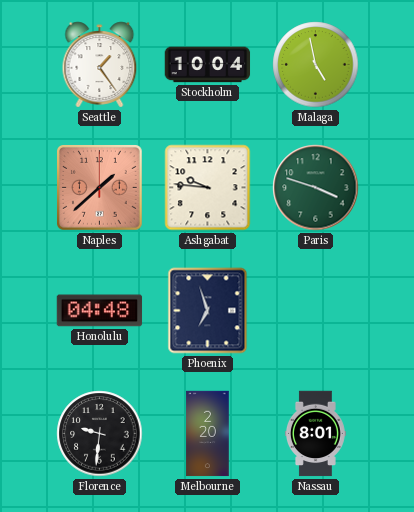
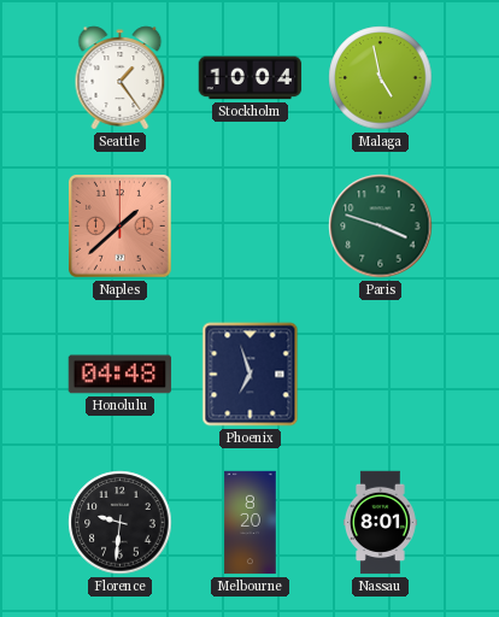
Ashgabat: 9:46 -> none (208, 188)
Melbourne: 2:20 -> 8:20 (251, 523)
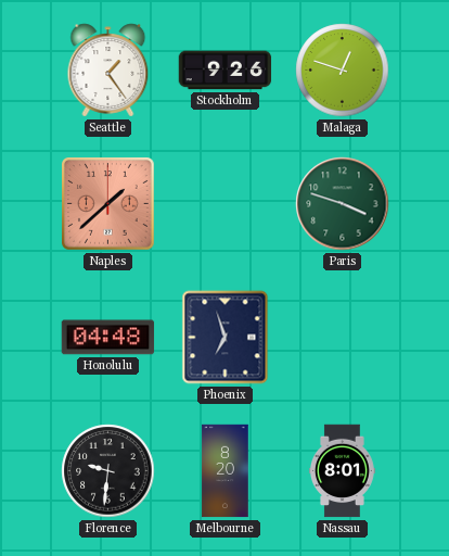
Stockholm: 10:04 -> 9:26 (226, 71)
Malaga: 4:58 -> 12:48 (343, 71)
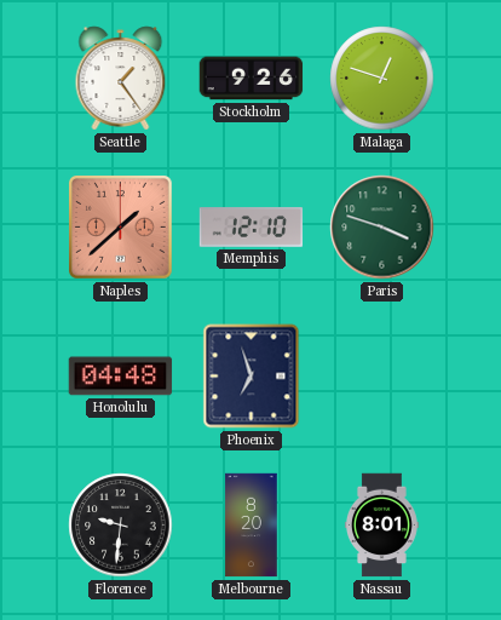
Memphis: none -> 12:10 (252, 228)
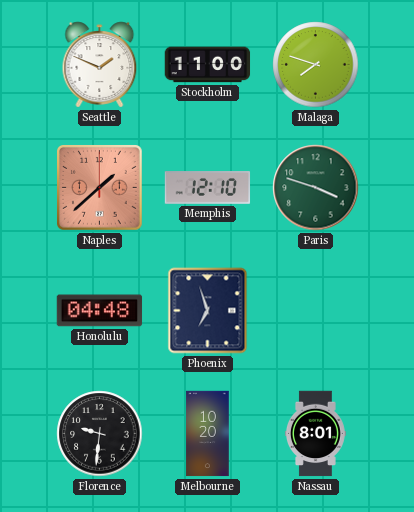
Seattle: 1:24 -> 1:49 (100, 65)
Stockholm: 9:26 -> 11:00 (208, 65)
Malaga: 12:48 -> 7:48 (316, 65)
Melbourne: 8:20 -> 10:20 (208, 434)
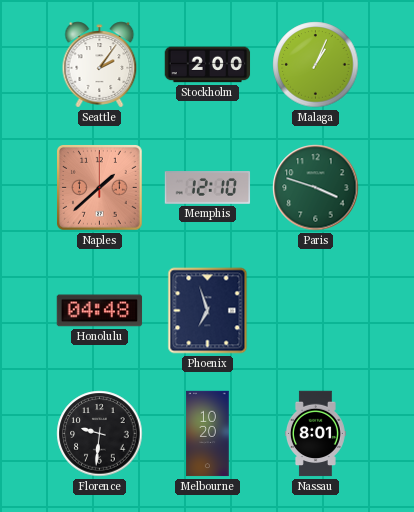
Seattle: 1:49 -> 2:06 (100, 65)
Stockholm: 11:00 -> 2:00 (208, 65)
Malaga: 7:48 -> 1:04 (316, 65)
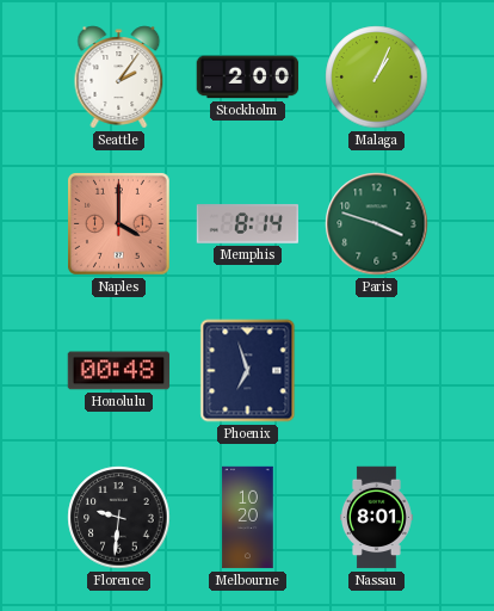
Naples: 1:38 -> 4:00 (119, 224)
Memphis: 12:10 -> 8:14 (248, 224)
Honolulu: 04:48 -> 00:48 (119, 371)
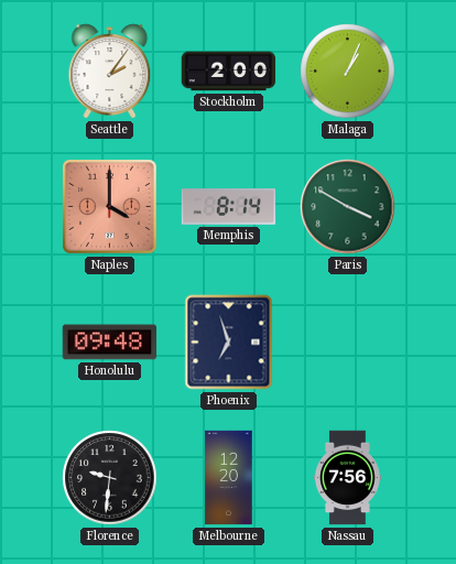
Paris: 3:48 -> 3:50 (348, 207)
Honolulu: 00:48 -> 09:48 (110, 343)
Melbourne: 10:20 -> 12:20 (229, 478)
Nassau: 8:01 -> 7:56 (347, 478)
